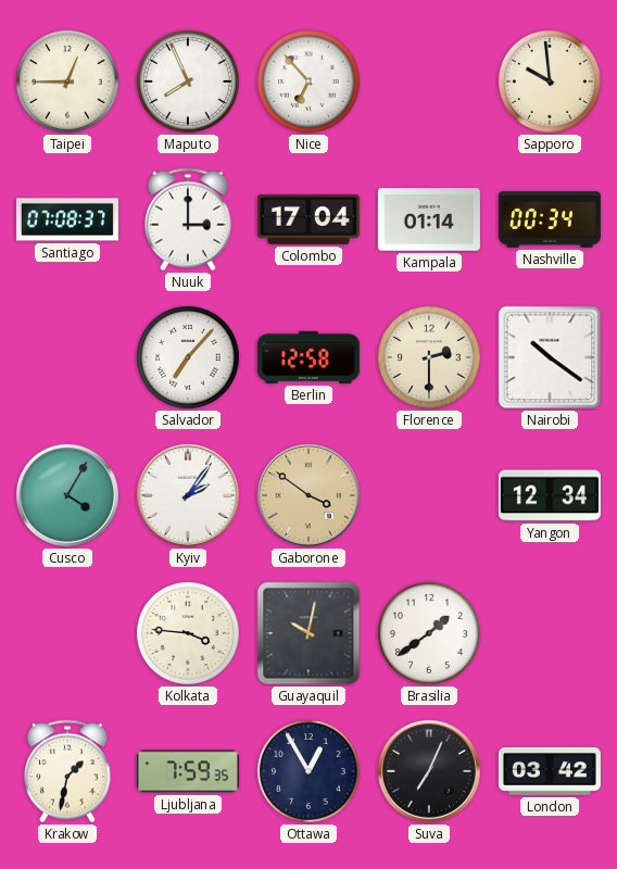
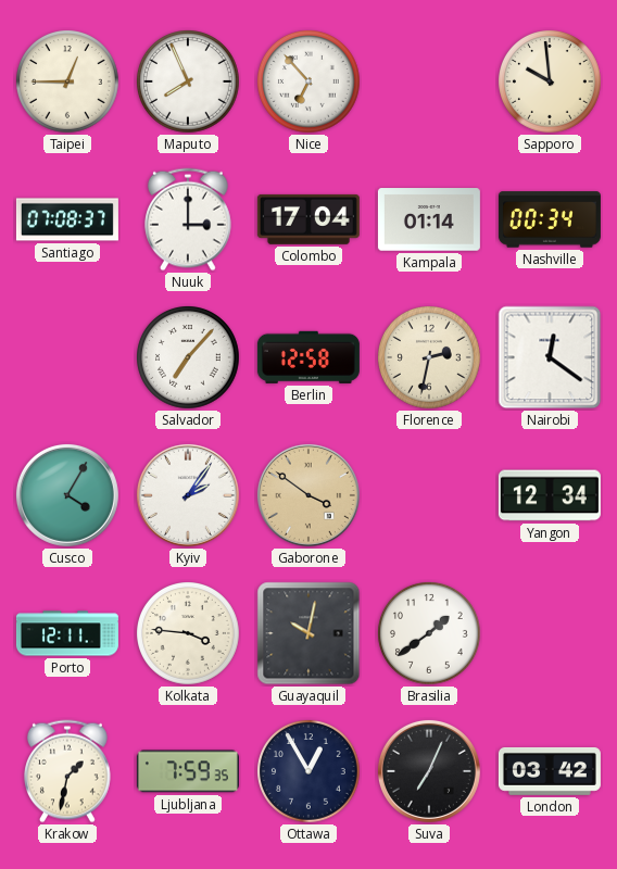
Florence: 2:30 -> 2:32 (430, 358)
Nairobi: 10:21 -> 12:21 (550, 357)
Porto: none -> 12:11 (67, 633)
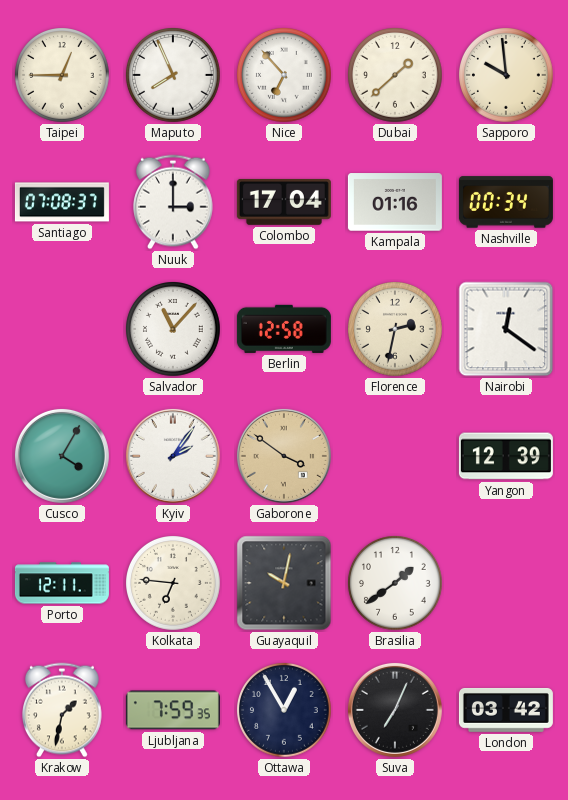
Dubai: none -> 1:38 (396, 76)
Kampala: 01:14 -> 01:16 (395, 202)
Salvador: 7:07 -> 11:07 (174, 330)
Yangon: 12:34 -> 12:39 (506, 456)
Kolkata: 3:46 -> 6:46 (174, 584)
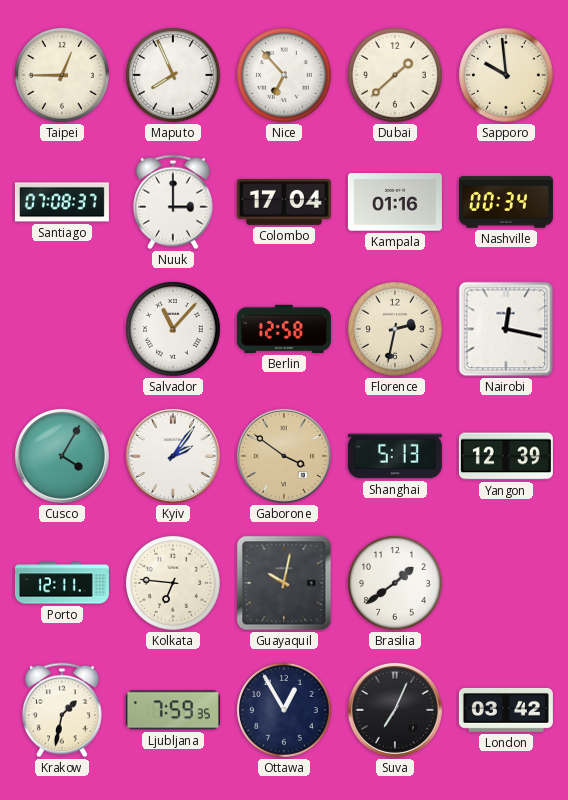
Nairobi: 12:21 -> 12:17 (506, 329)
Shanghai: none -> 5:13 (395, 456)
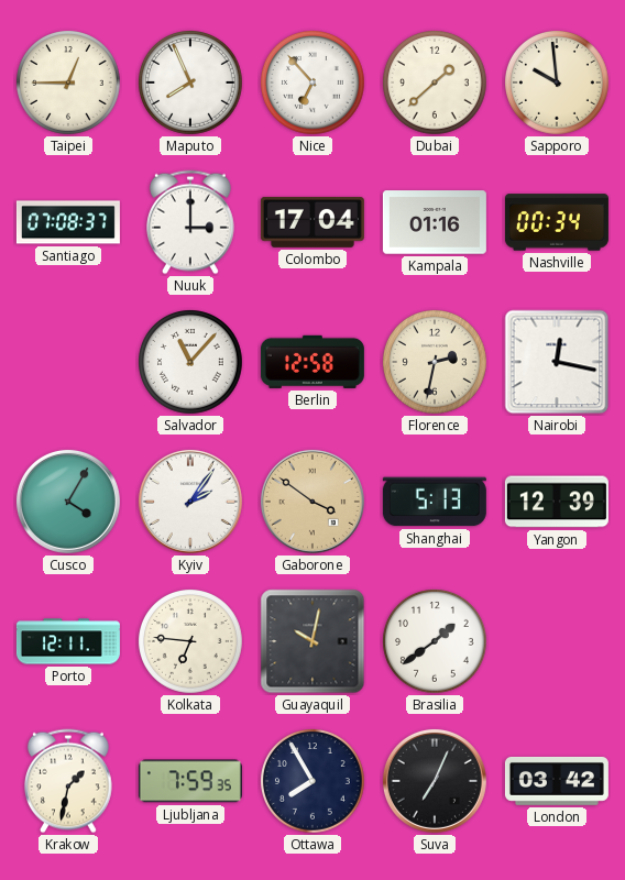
Ottawa: 12:55 -> 7:55 (314, 782)
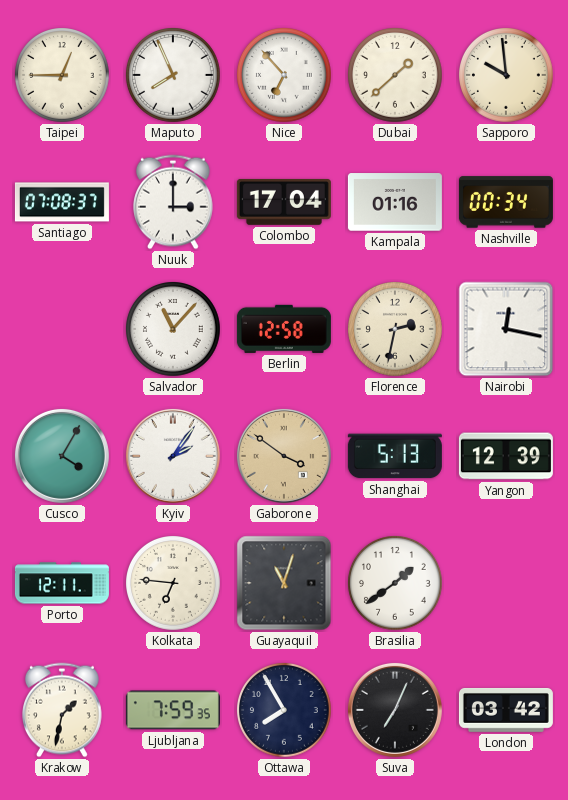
Guayaquil: 10:02 -> 11:03 (284, 583)
